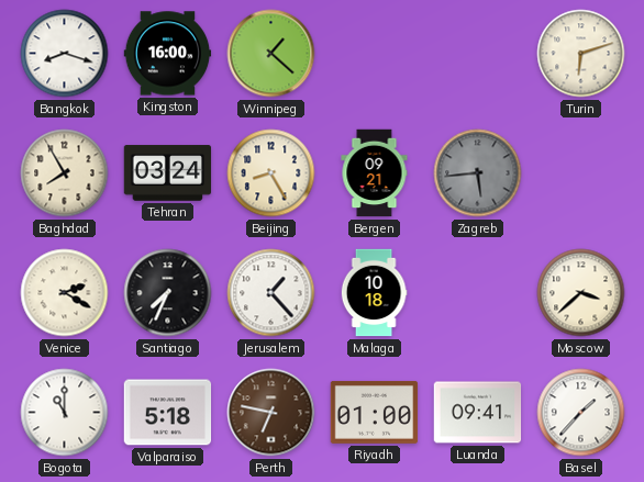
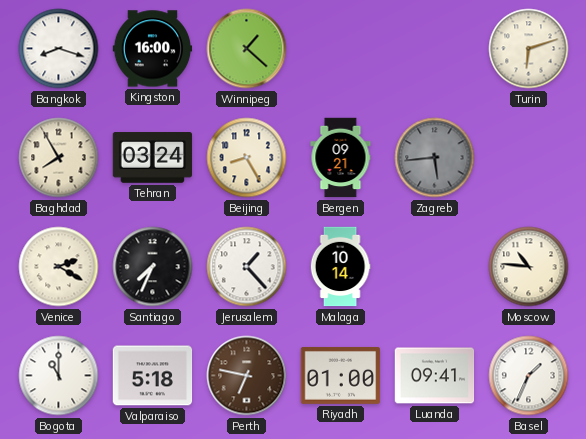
Malaga: 10:18 -> 10:14 (340, 267)
Moscow: 3:38 -> 10:46 (529, 267)
Basel: 1:37 -> 1:34 (529, 376)
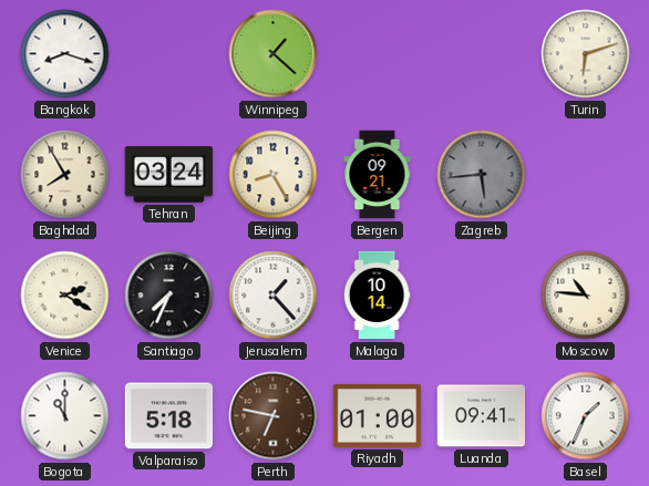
Kingston: 16:00 -> none (153, 49)
